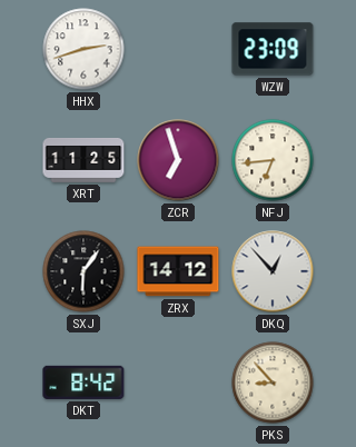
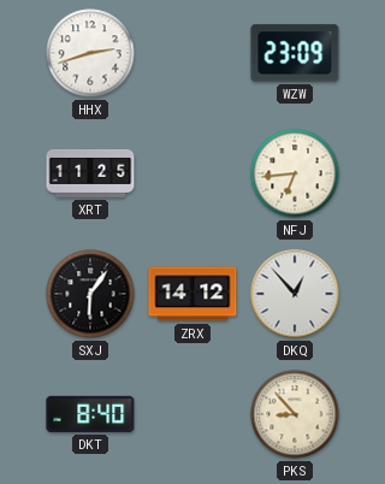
ZCR: 6:57 -> none (178, 160)
DKT: 8:42 -> 8:40 (90, 414)
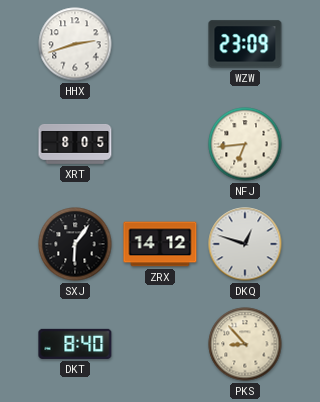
XRT: 11:25 -> 8:05 (75, 144)
DKQ: 12:53 -> 12:48 (245, 244)
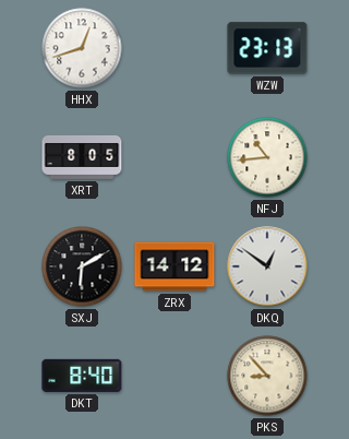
HHX: 2:42 -> 12:42 (82, 48)
WZW: 23:09 -> 23:13 (267, 48)
NFJ: 6:44 -> 10:44 (267, 157)
SXJ: 6:06 -> 6:10 (82, 266)
DKQ: 12:48 -> 12:51 (267, 266)
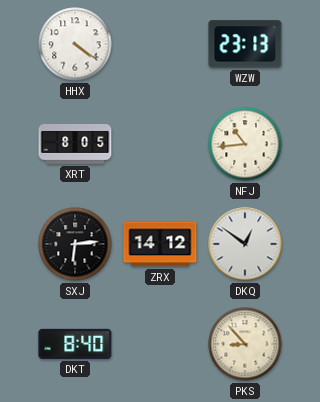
HHX: 12:42 -> 4:21 (75, 44)
SXJ: 6:10 -> 6:14 (75, 244)
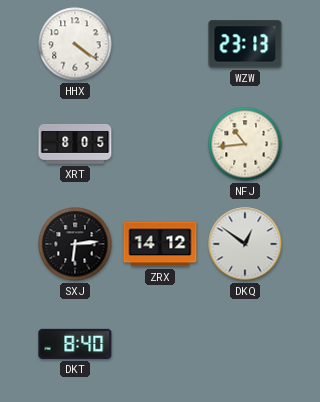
PKS: 8:53 -> none (245, 344)
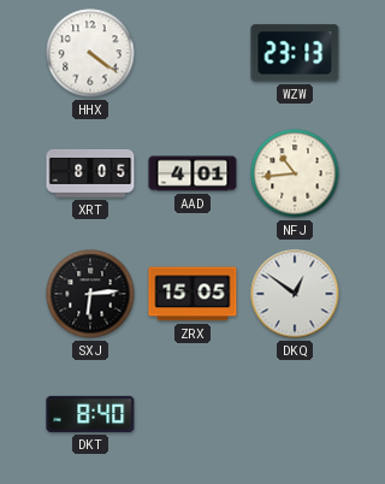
AAD: none -> 4:01 (192, 173)
ZRX: 14:12 -> 15:05 (192, 294)
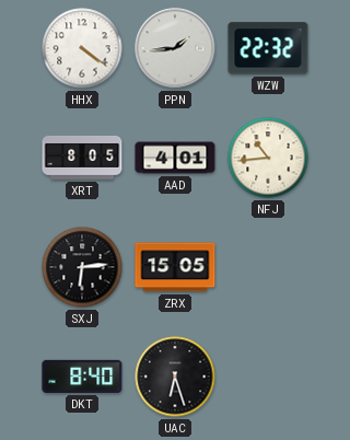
PPN: none -> 1:44 (175, 48)
WZW: 23:13 -> 22:32 (268, 48)
DKQ: 12:51 -> none (295, 294)
UAC: none -> 6:27 (175, 377)
